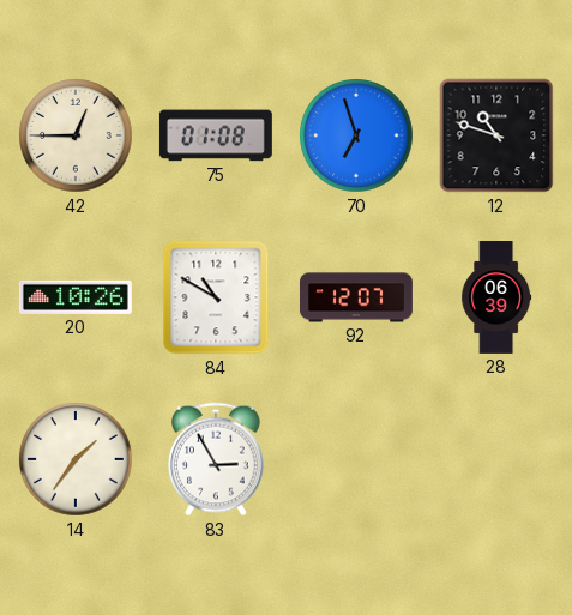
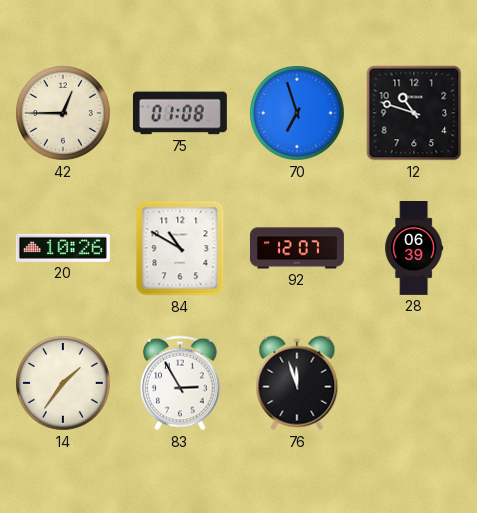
76: none -> 11:57 (297, 383)
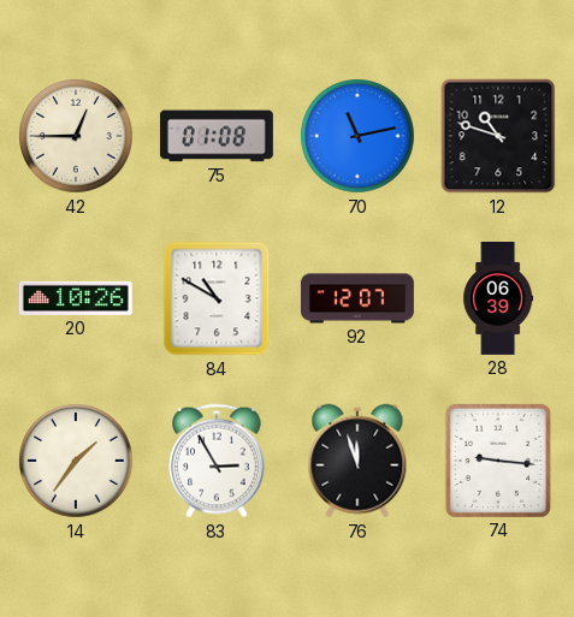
70: 6:57 -> 11:13 (357, 136)
74: none -> 9:16 (498, 461)
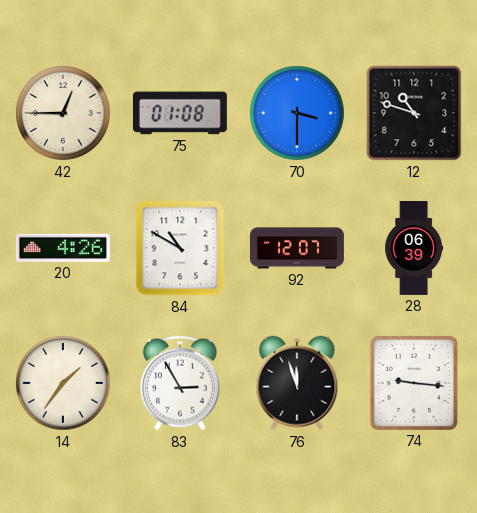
70: 11:13 -> 3:30 (297, 113)
20: 10:26 -> 4:26 (63, 248)
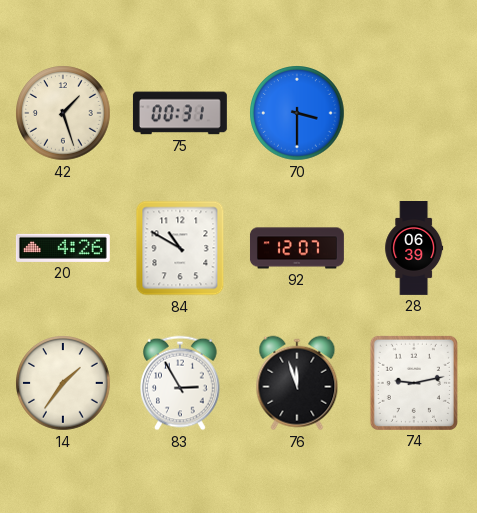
42: 12:45 -> 1:27 (63, 113)
75: 01:08 -> 00:31 (180, 113)
12: 10:48 -> none (414, 113)
74: 9:16 -> 9:13 (414, 383)
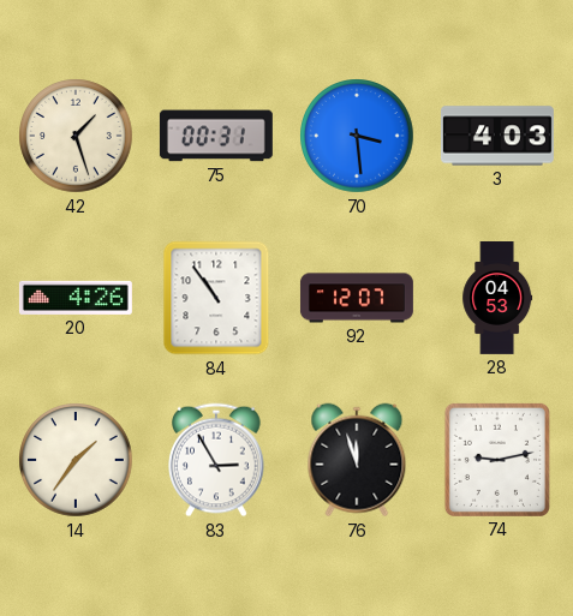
70: 3:30 -> 3:29 (357, 136)
3: none -> 4:03 (497, 136)
84: 10:50 -> 10:54 (216, 298)
28: 06:39 -> 04:53 (497, 299)
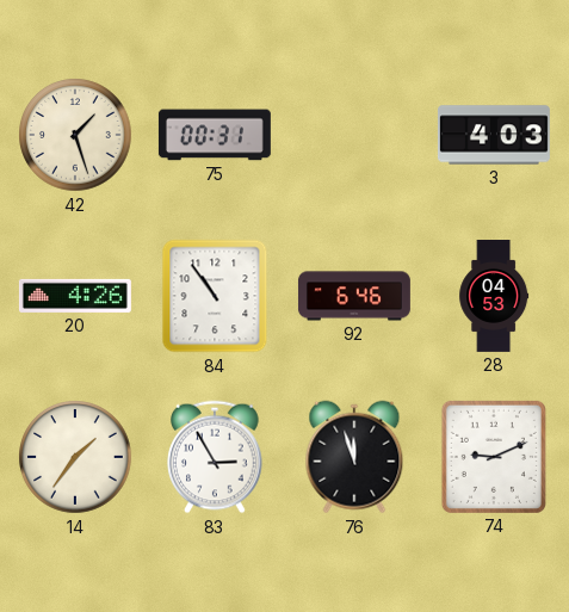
70: 3:29 -> none (357, 136)
92: 12:07 -> 6:46 (354, 296)
74: 9:13 -> 9:11 (494, 457)
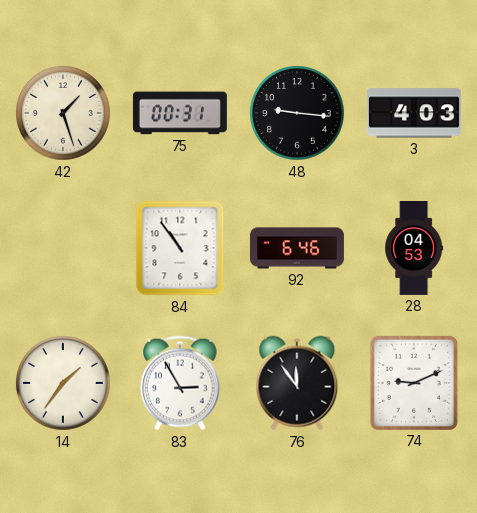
48: none -> 9:16 (297, 113)
20: 4:26 -> none (75, 296)
76: 11:57 -> 11:54 (297, 383)
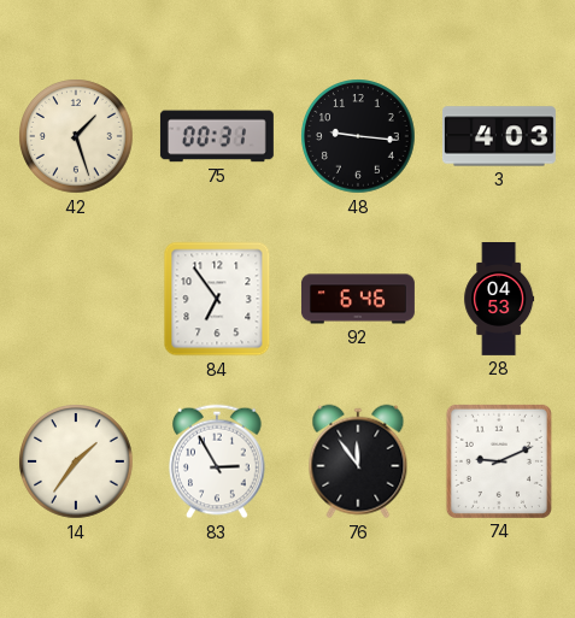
84: 10:54 -> 6:54 (217, 299)
